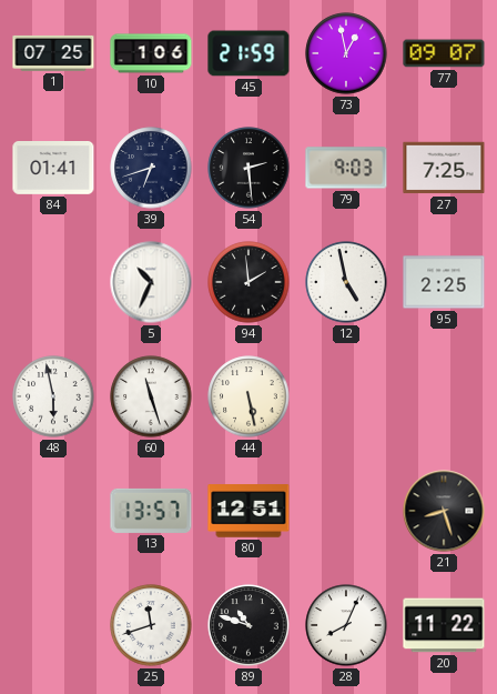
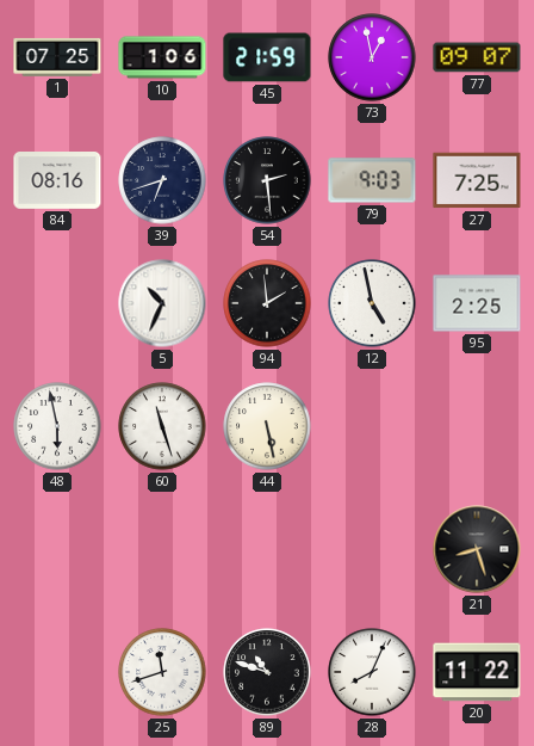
84: 01:41 -> 08:16 (57, 181)
13: 13:57 -> none (151, 511)
80: 12:51 -> none (248, 511)
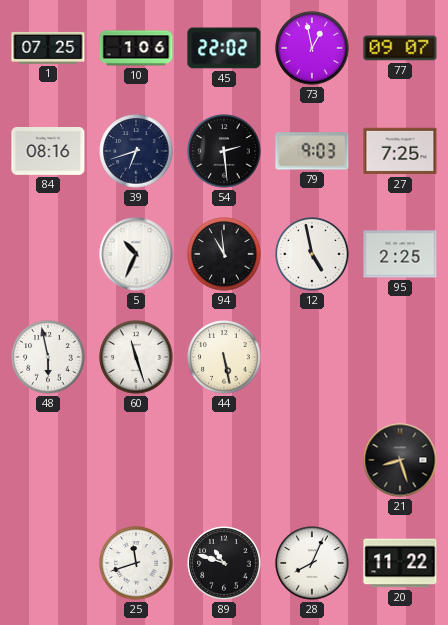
45: 21:59 -> 22:02 (224, 48)
94: 1:59 -> 10:59 (224, 254)
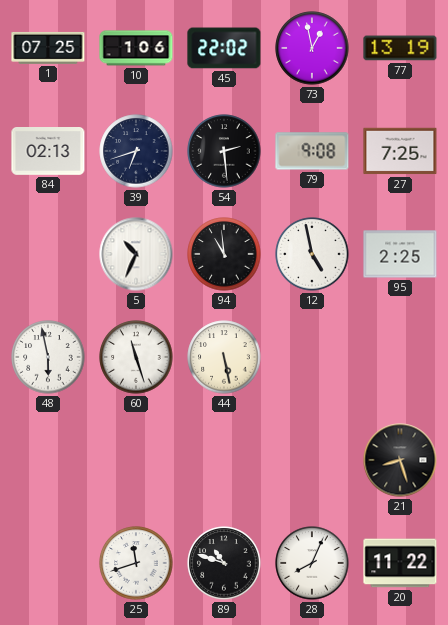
77: 09:07 -> 13:19 (400, 48)
84: 08:16 -> 02:13 (48, 152)
79: 9:03 -> 9:08 (312, 151)
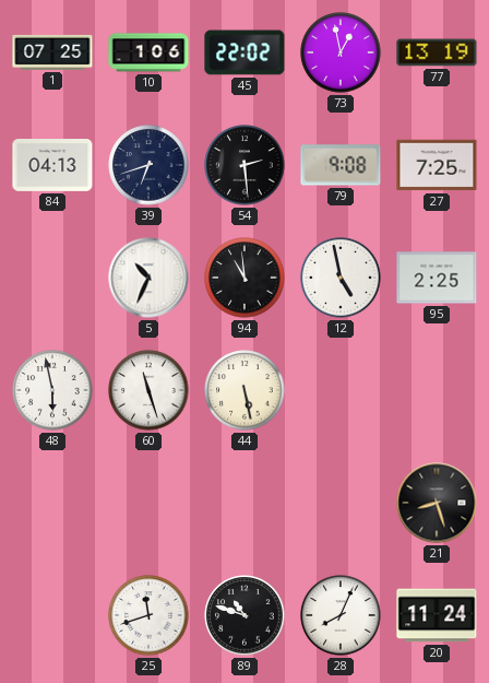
84: 02:13 -> 04:13 (52, 166)
20: 11:22 -> 11:24 (437, 615)
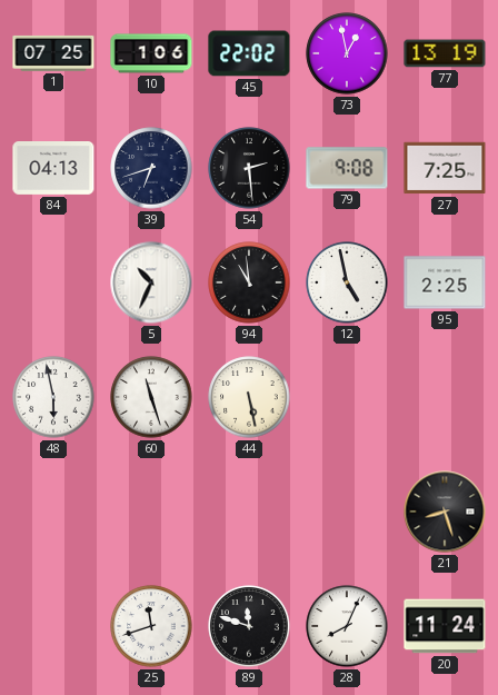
89: 10:48 -> 11:48 (249, 626)
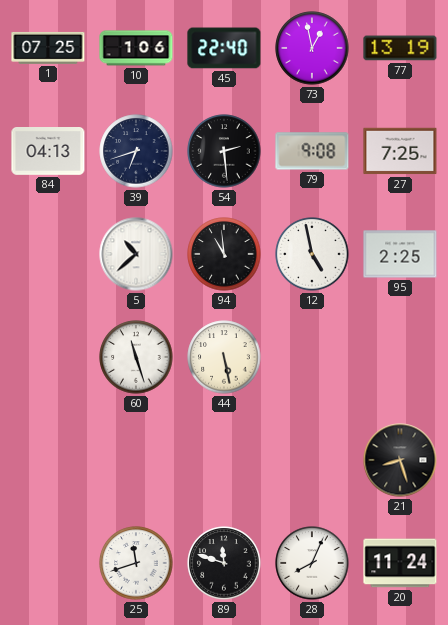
45: 22:02 -> 22:40 (224, 48)
5: 10:34 -> 10:38 (136, 254)
48: 5:58 -> none (53, 397)
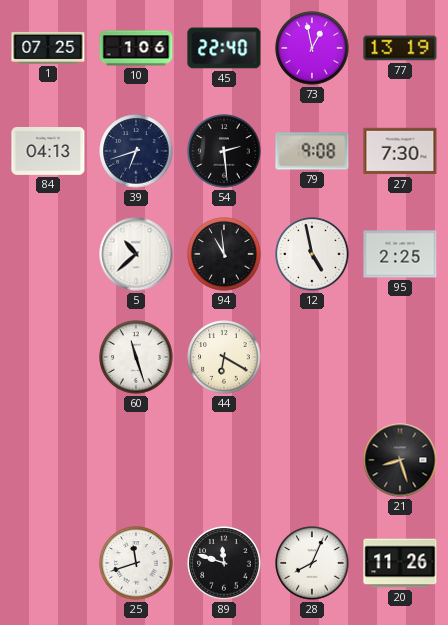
27: 7:25 -> 7:30 (400, 151)
44: 5:28 -> 6:20 (224, 357)
20: 11:24 -> 11:26 (400, 563)
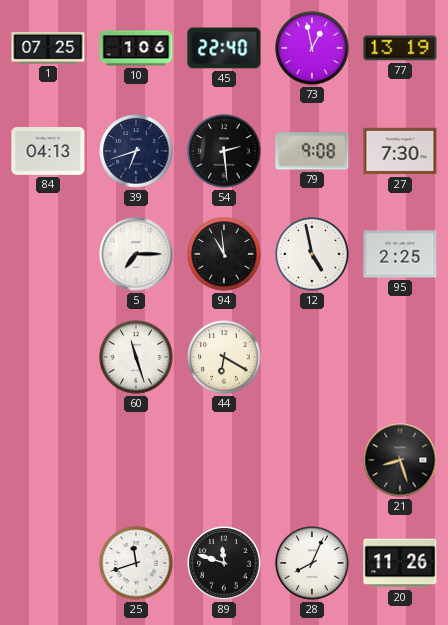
5: 10:38 -> 7:15 (136, 254)
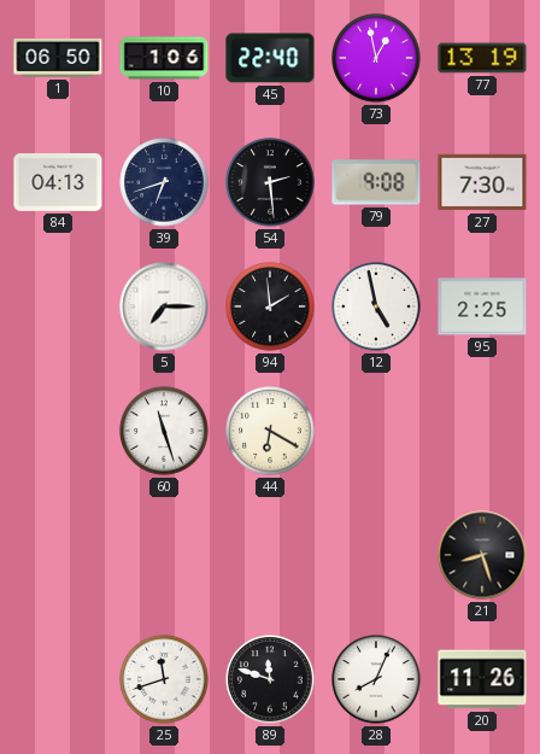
1: 07:25 -> 06:50 (58, 58)
94: 10:59 -> 1:59 (270, 306)
